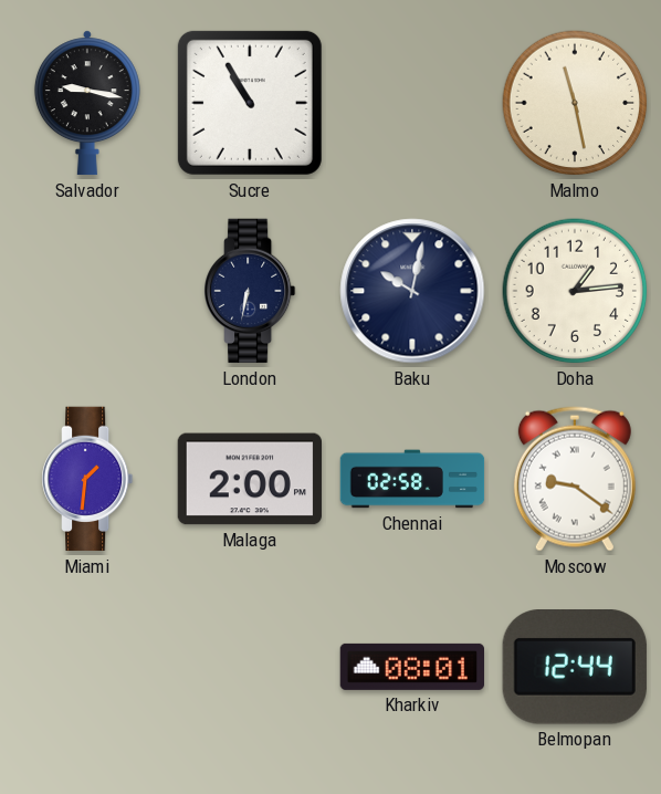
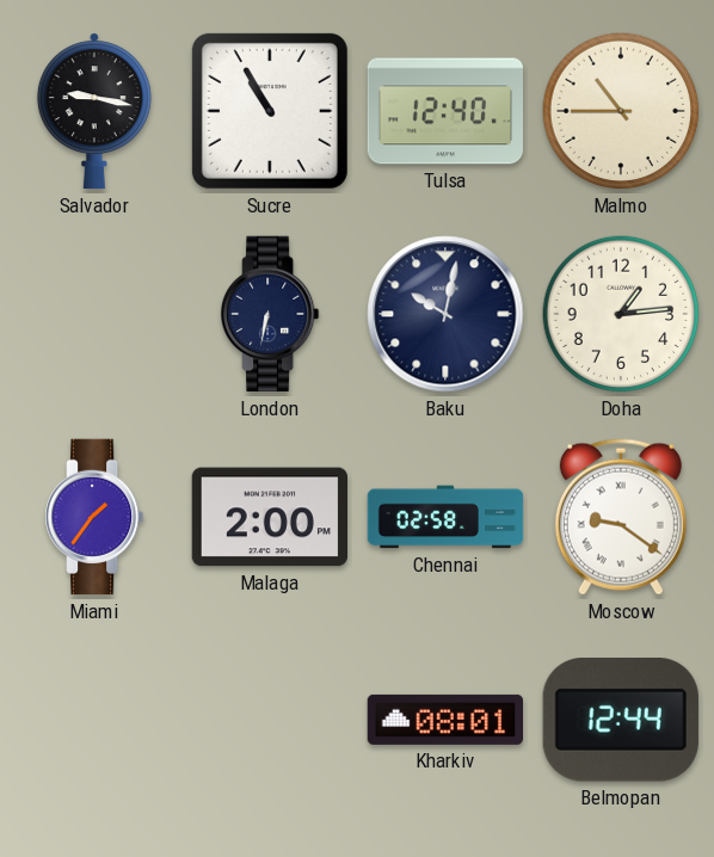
Tulsa: none -> 12:40 (445, 111)
Malmo: 11:28 -> 10:45 (621, 111)
Miami: 1:31 -> 1:36 (96, 517)
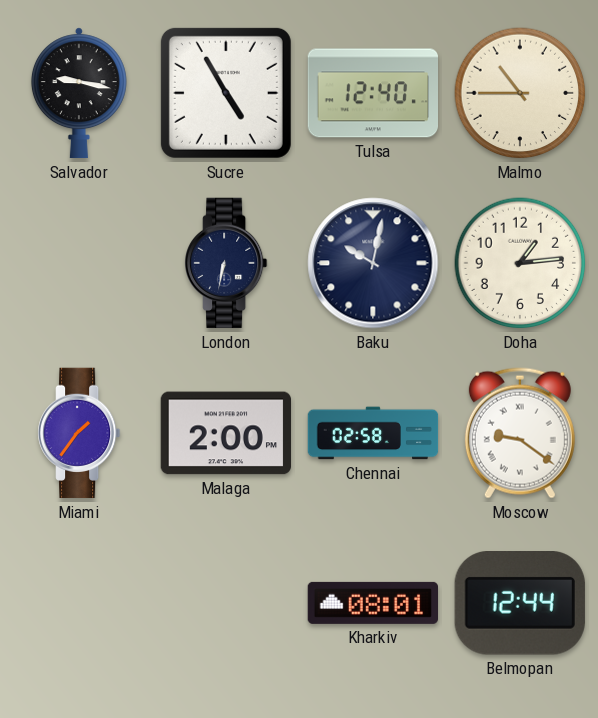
Sucre: 10:55 -> 4:55 (226, 93)
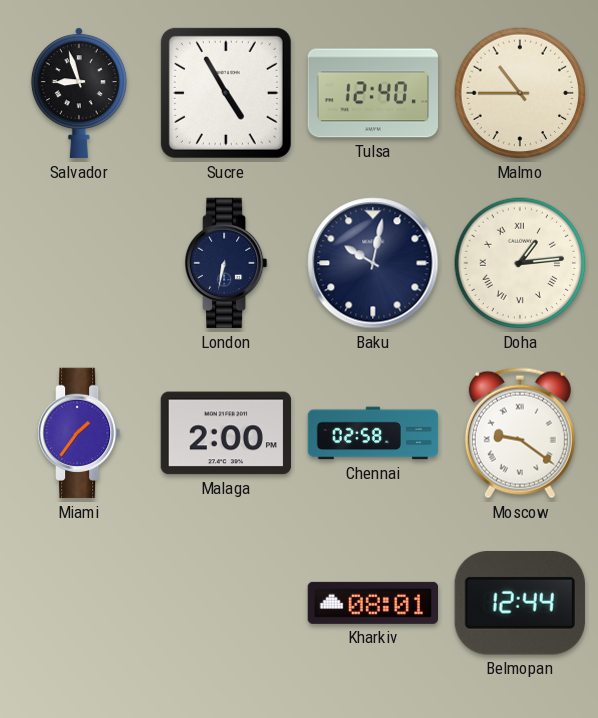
Salvador: 9:17 -> 8:57 (79, 93)
Doha numerals: Arabic -> Roman (520, 263)
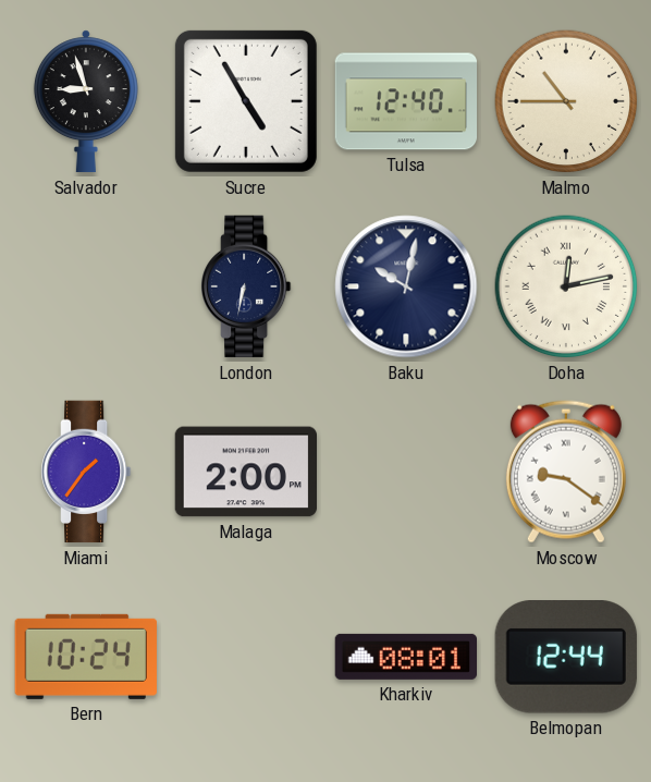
Doha: 1:14 -> 12:13 (566, 286)
Chennai: 02:58 -> none (373, 433)
Bern: none -> 10:24 (86, 657)
